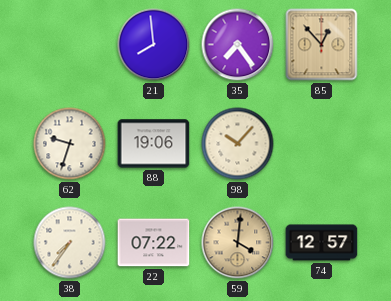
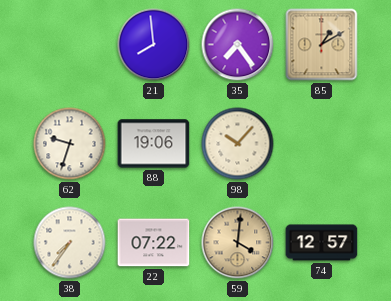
85: 12:53 -> 1:10 (322, 45)
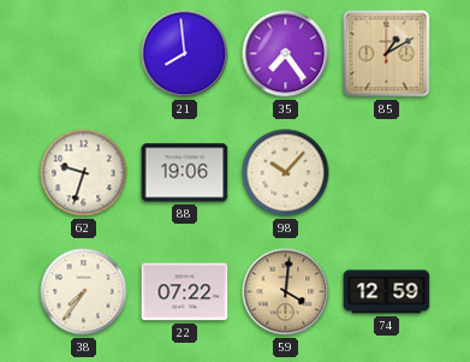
74: 12:57 -> 12:59 (387, 292)
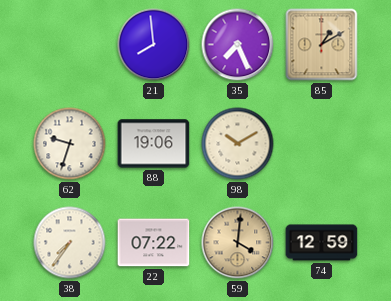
35: 7:24 -> 7:26 (238, 45)
98: 10:07 -> 10:10 (238, 144)
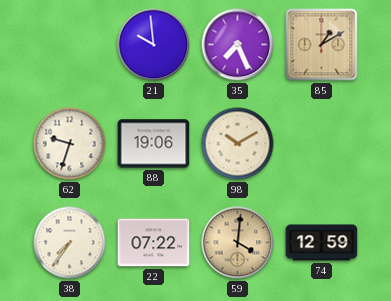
21: 7:59 -> 9:59 (154, 45)
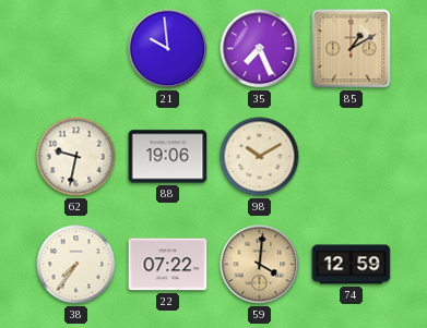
62: 9:33 -> 9:32 (76, 157)
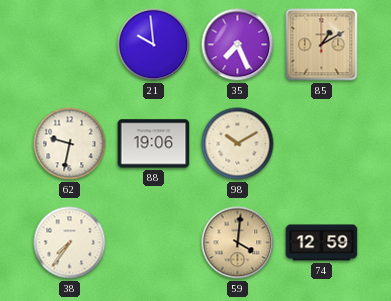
22: 07:22 -> none (168, 265)
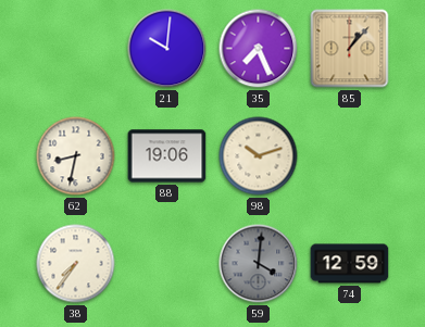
21: 9:59 -> 10:01 (167, 49)
85: 1:10 -> 1:07 (350, 49)
62: 9:32 -> 8:32 (76, 156)
98: 10:10 -> 10:12 (259, 156)
59 dial: champagne -> grey (259, 264)
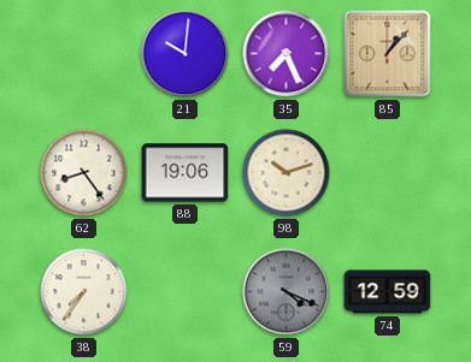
62: 8:32 -> 8:24 (84, 173)
59: 4:01 -> 4:19 (287, 292)
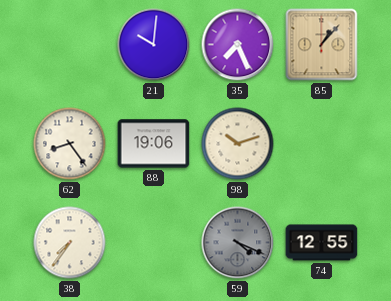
74: 12:59 -> 12:55 (322, 243)
